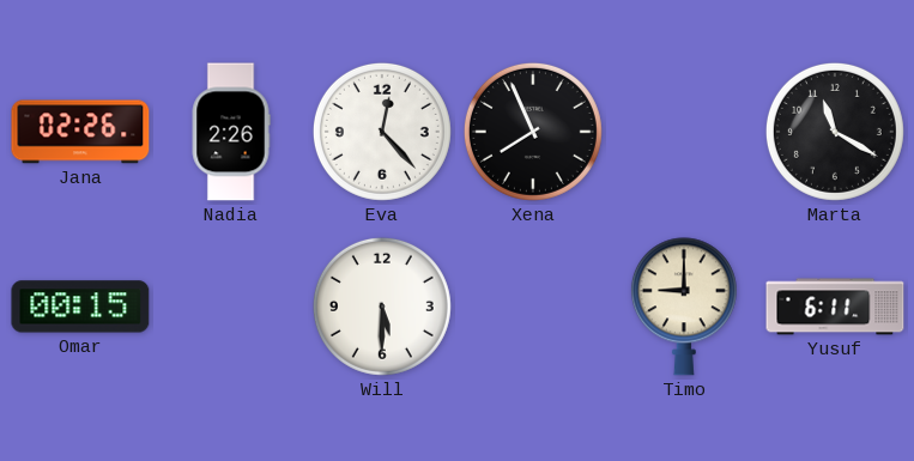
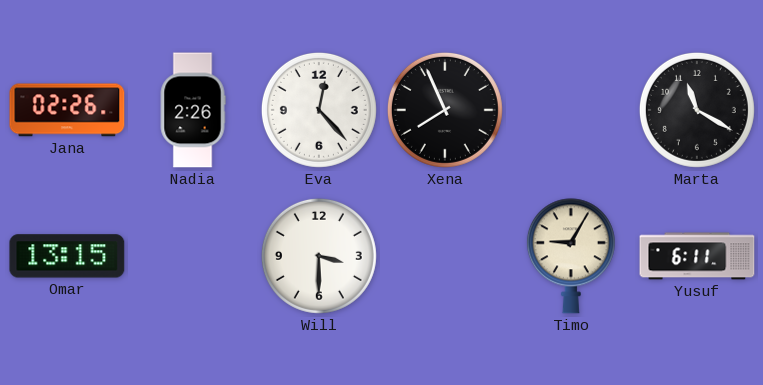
Omar: 00:15 -> 13:15 (67, 256)
Will: 5:30 -> 3:30 (319, 256)
Timo: 9:00 -> 9:05 (571, 256)
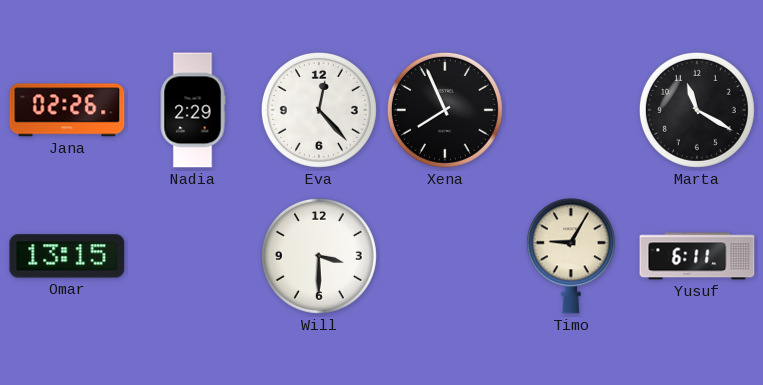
Nadia: 2:26 -> 2:29 (193, 110)
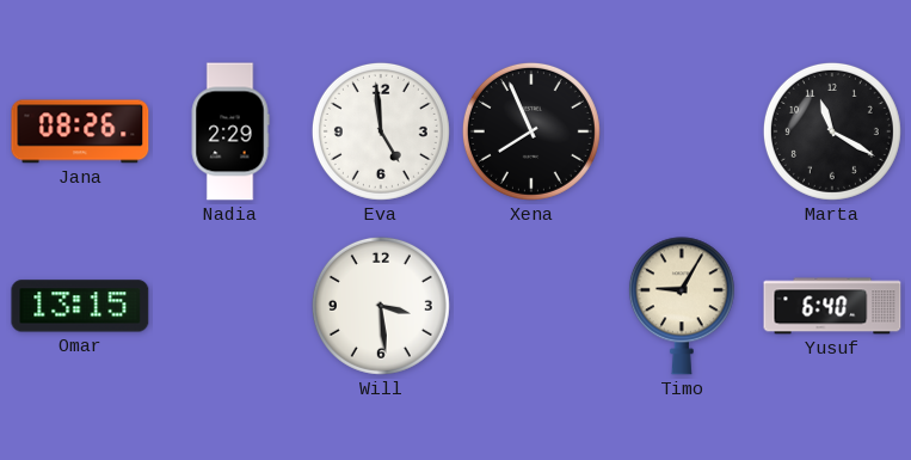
Jana: 02:26 -> 08:26 (80, 131)
Eva: 12:23 -> 4:59 (381, 131)
Will: 3:30 -> 3:29 (381, 306)
Yusuf: 6:11 -> 6:40 (832, 306)
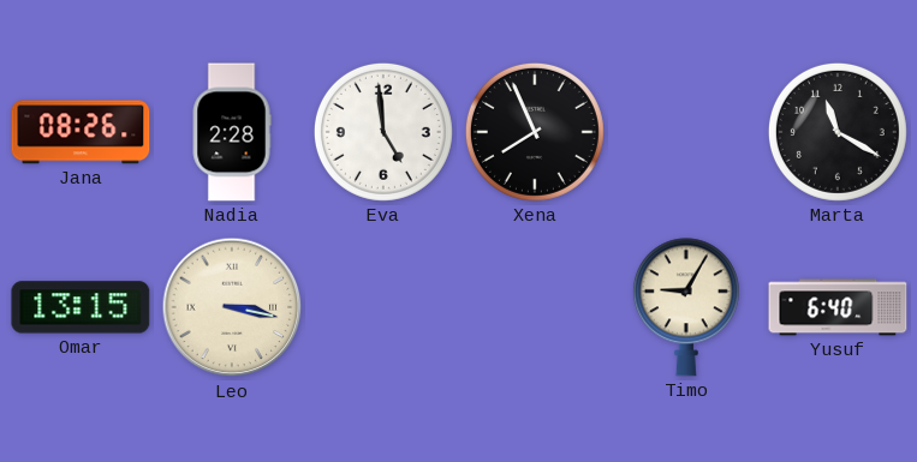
Nadia: 2:29 -> 2:28 (232, 132)
Leo: none -> 3:17 (232, 307)
Will: 3:29 -> none (381, 306)
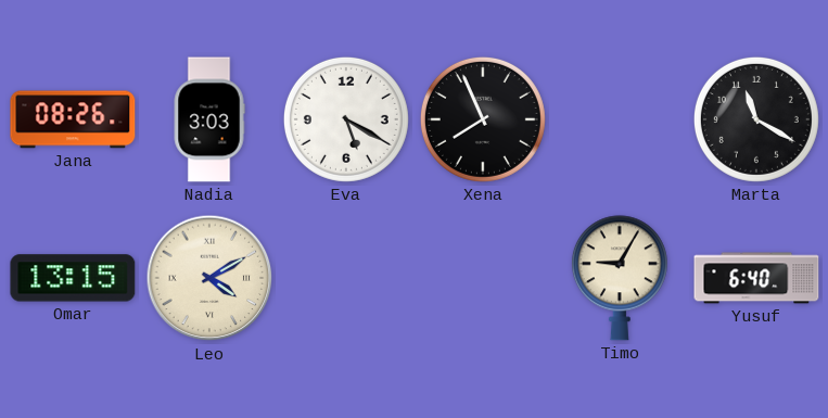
Nadia: 2:28 -> 3:03 (209, 119)
Eva: 4:59 -> 5:20 (346, 119)
Leo: 3:17 -> 4:10 (209, 278)
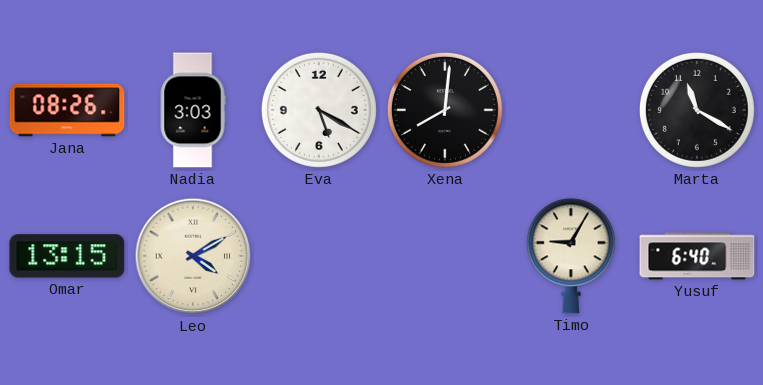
Xena: 7:56 -> 8:01 (445, 110)
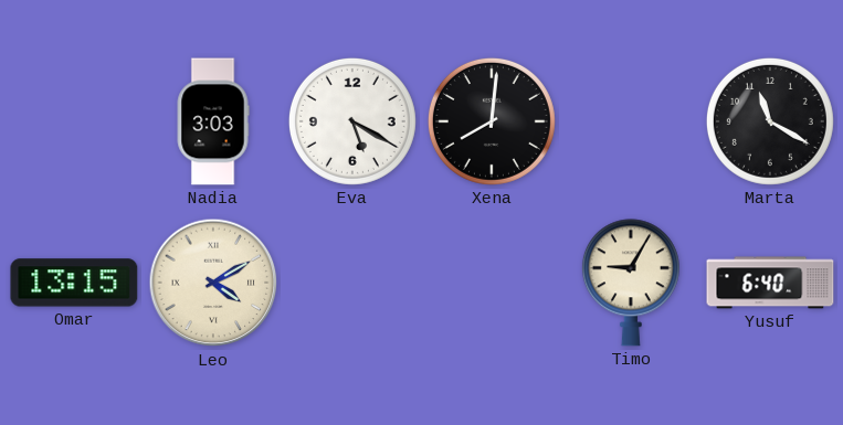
Jana: 08:26 -> none (67, 110)
